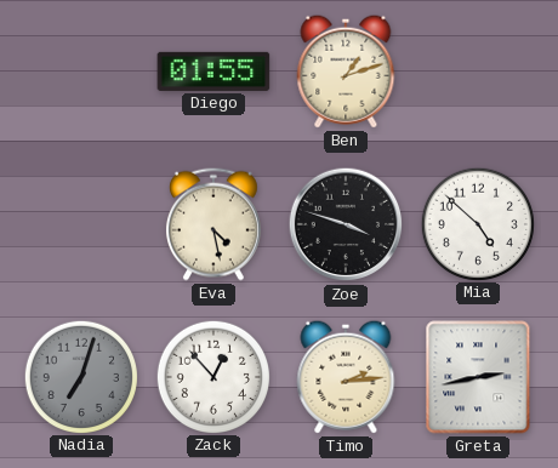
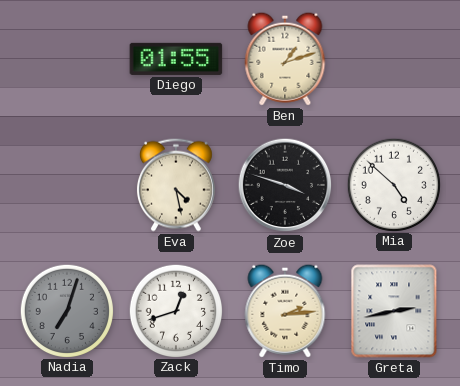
Zack: 12:53 -> 12:42 (175, 310)
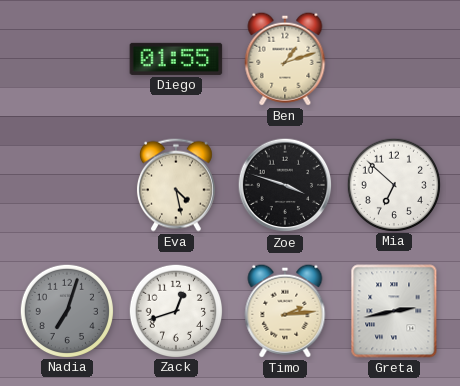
Mia: 4:52 -> 6:52 (393, 184)
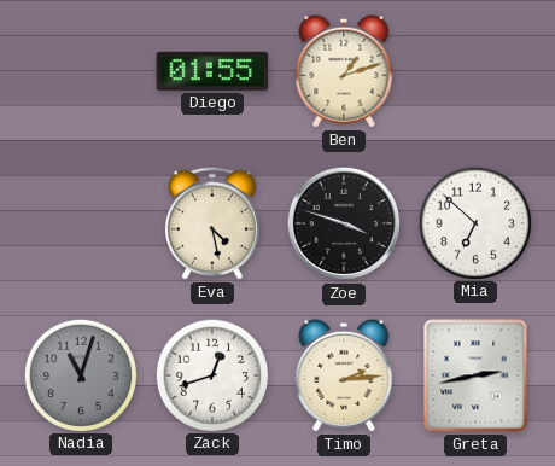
Nadia: 7:03 -> 11:03 (80, 374)
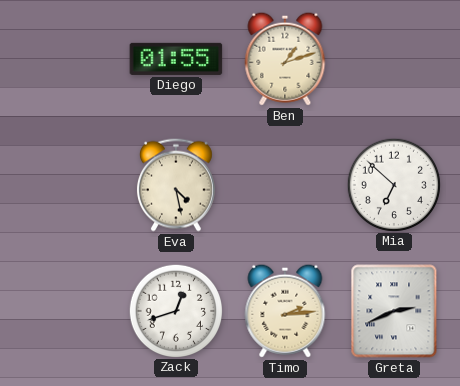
Zoe: 3:48 -> none (344, 223)
Nadia: 11:03 -> none (80, 374)
Greta: 2:43 -> 2:41 (394, 311)
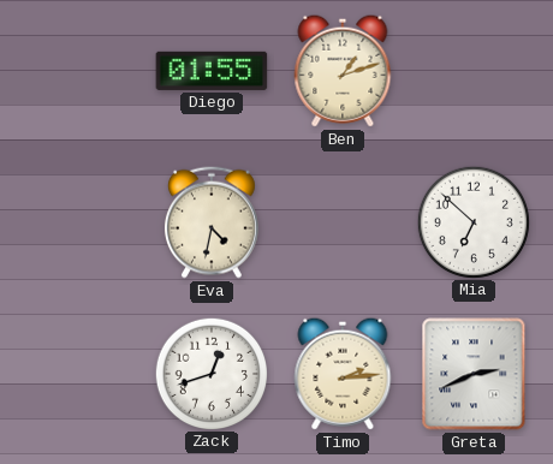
Eva: 4:28 -> 4:32 (212, 222)
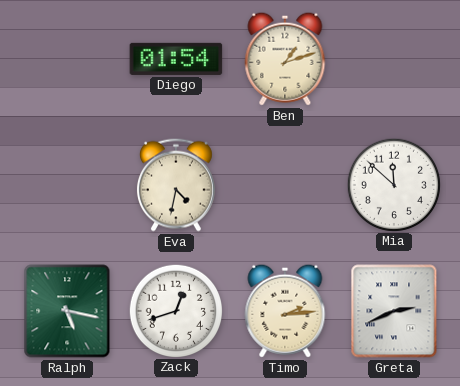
Diego: 01:55 -> 01:54 (176, 59)
Mia: 6:52 -> 11:52 (393, 184)
Ralph: none -> 5:17 (67, 311)
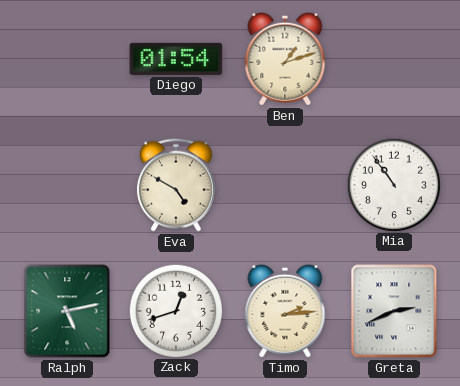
Eva: 4:32 -> 4:50 (176, 185)
Mia: 11:52 -> 10:54 (393, 184)
Ralph: 5:17 -> 5:13 (67, 311)
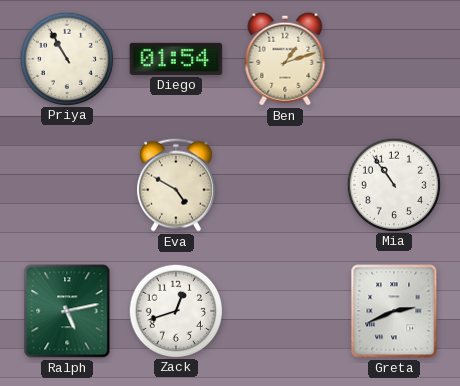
Priya: none -> 10:55 (66, 58)
Timo: 2:14 -> none (285, 311)
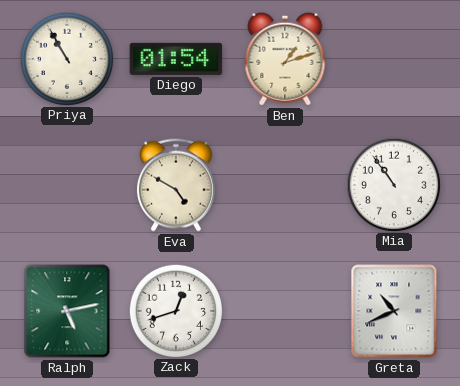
Greta: 2:41 -> 10:41 (394, 311)
